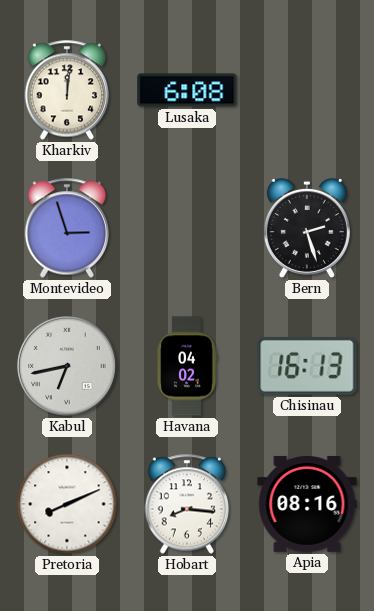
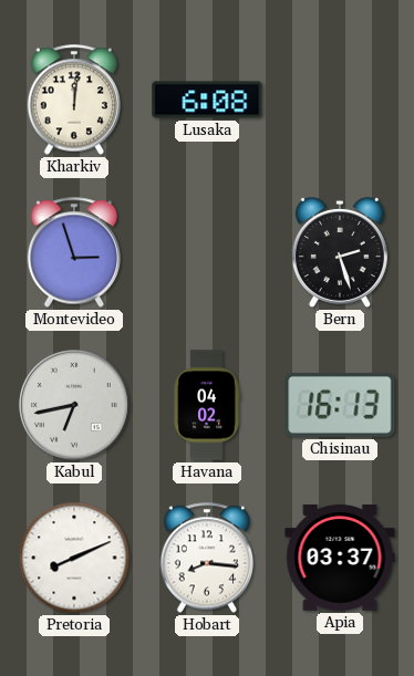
Apia: 08:16 -> 03:37 (340, 558)
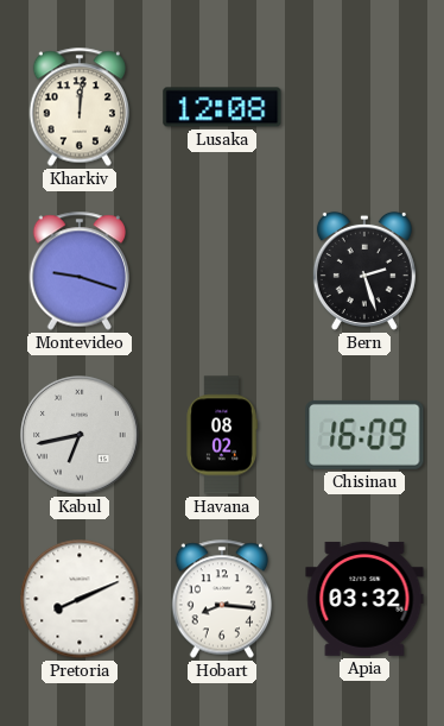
Lusaka: 6:08 -> 12:08 (222, 107)
Montevideo: 2:57 -> 9:18 (80, 271)
Havana: 04:02 -> 08:02 (222, 435)
Chisinau: 16:13 -> 16:09 (364, 435)
Apia: 03:37 -> 03:32 (364, 599)
